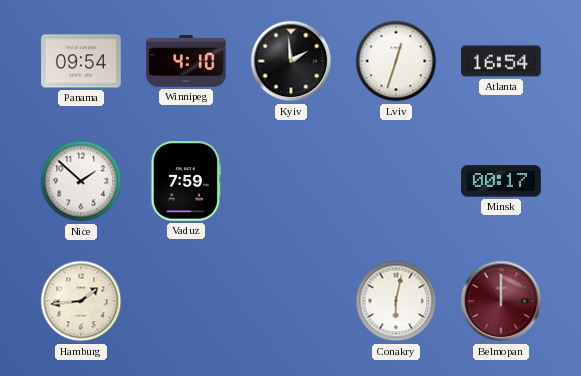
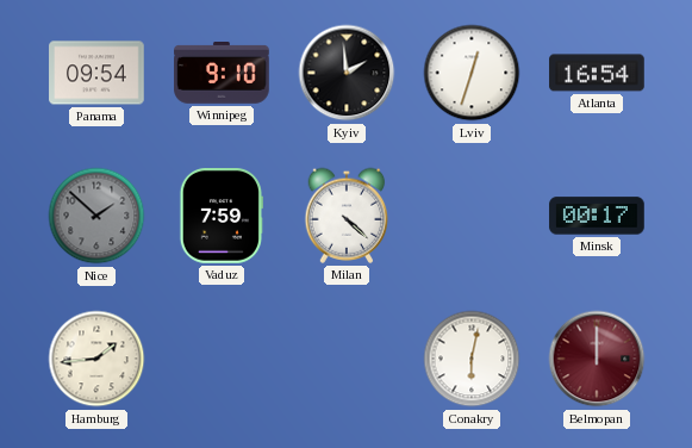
Winnipeg: 4:10 -> 9:10 (222, 74)
Nice dial: white -> grey (96, 216)
Milan: none -> 4:22 (347, 216)
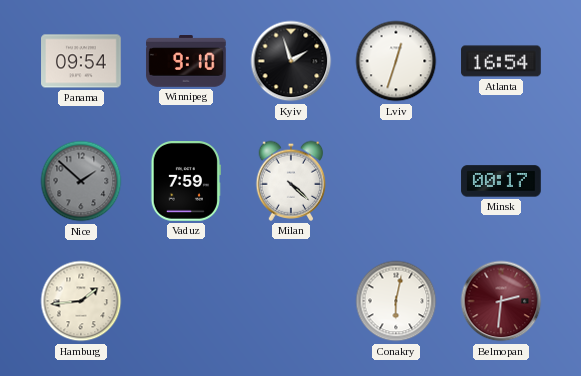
Kyiv: 1:59 -> 1:57 (291, 61)
Belmopan: 12:00 -> 2:31 (501, 301)
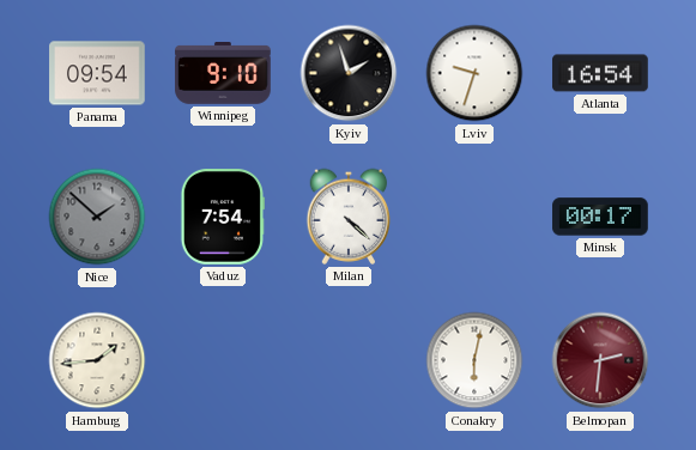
Lviv: 12:33 -> 9:33 (474, 73)
Vaduz: 7:59 -> 7:54 (223, 217)
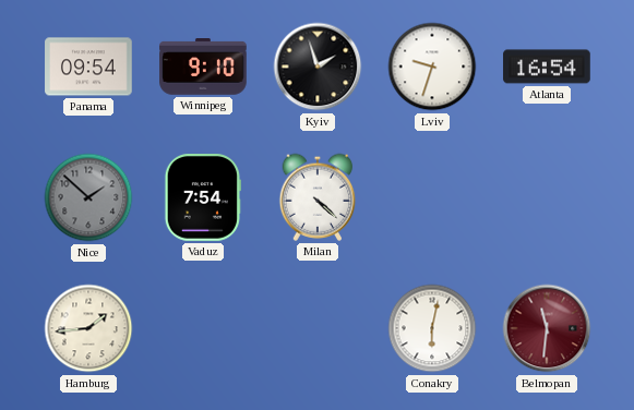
Minsk: 00:17 -> none (600, 217)
Belmopan: 2:31 -> 11:31 (547, 328)
